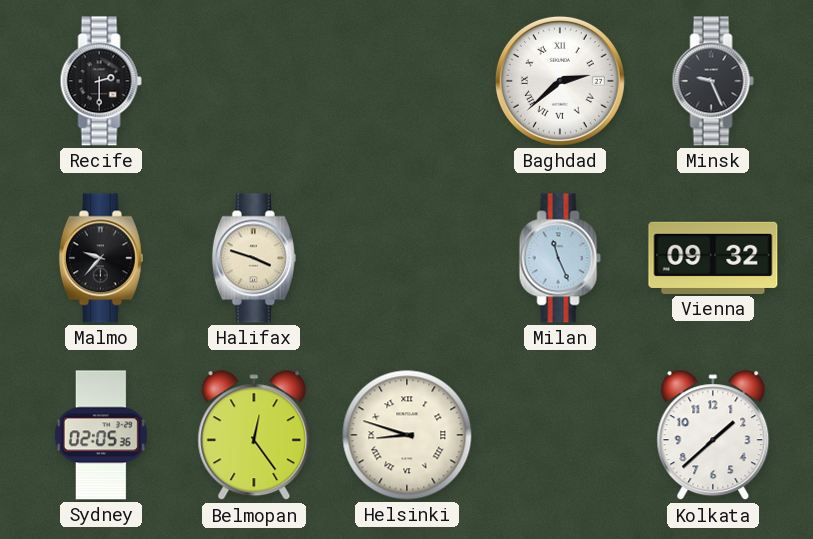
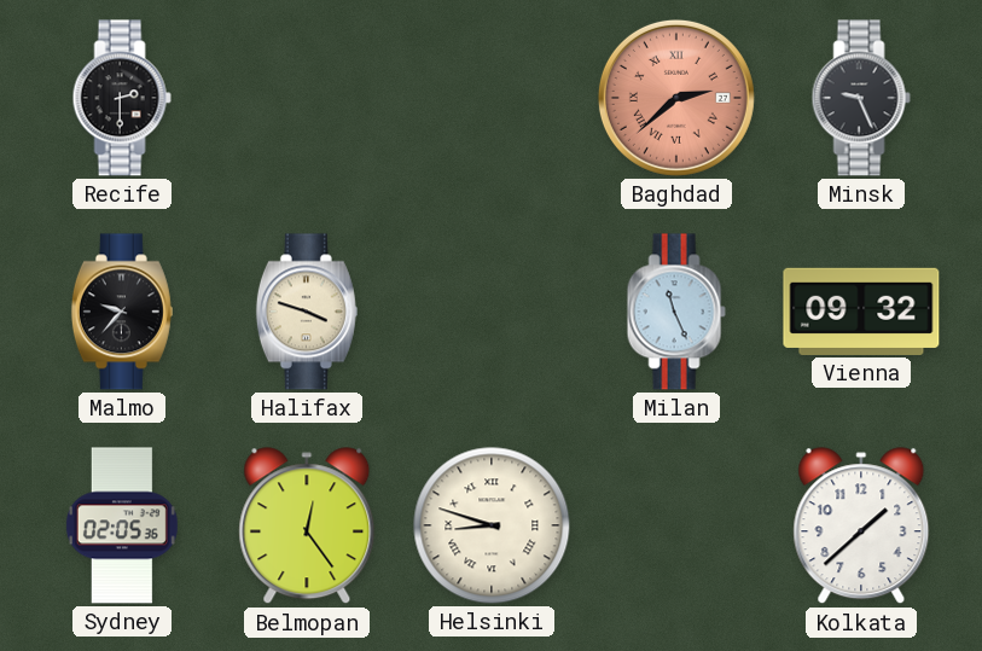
Baghdad dial: white -> salmon (676, 98)
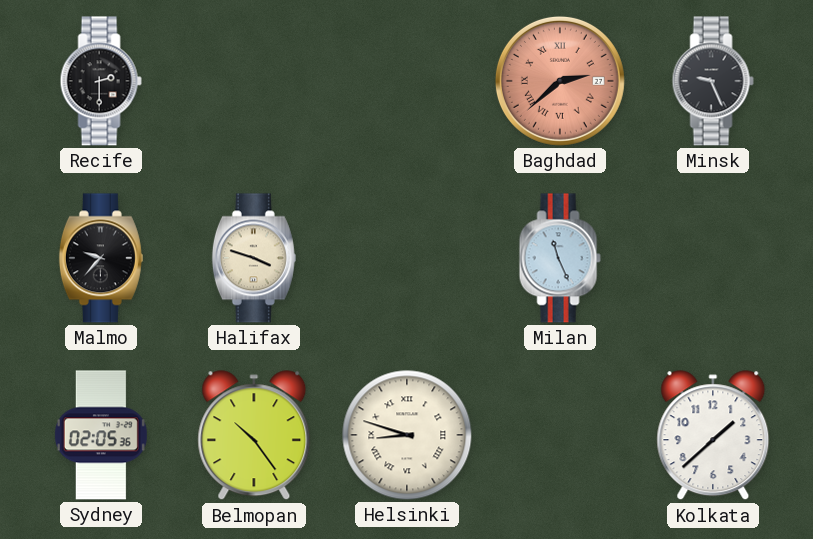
Vienna: 09:32 -> none (861, 312)
Belmopan: 12:24 -> 10:24 (254, 436)
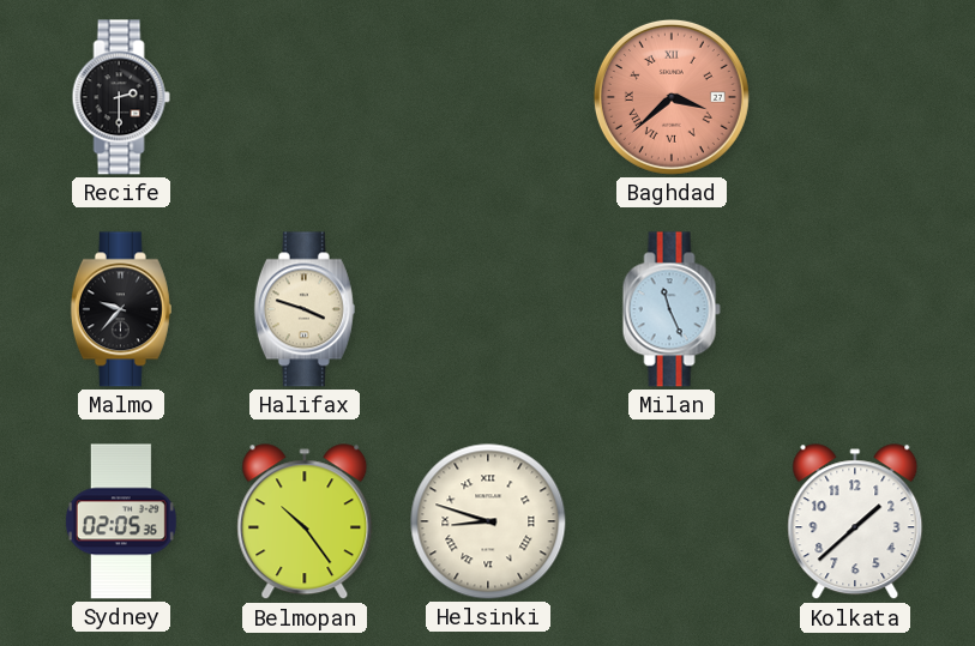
Baghdad: 2:38 -> 3:38 (672, 97)
Minsk: 9:26 -> none (713, 81)
